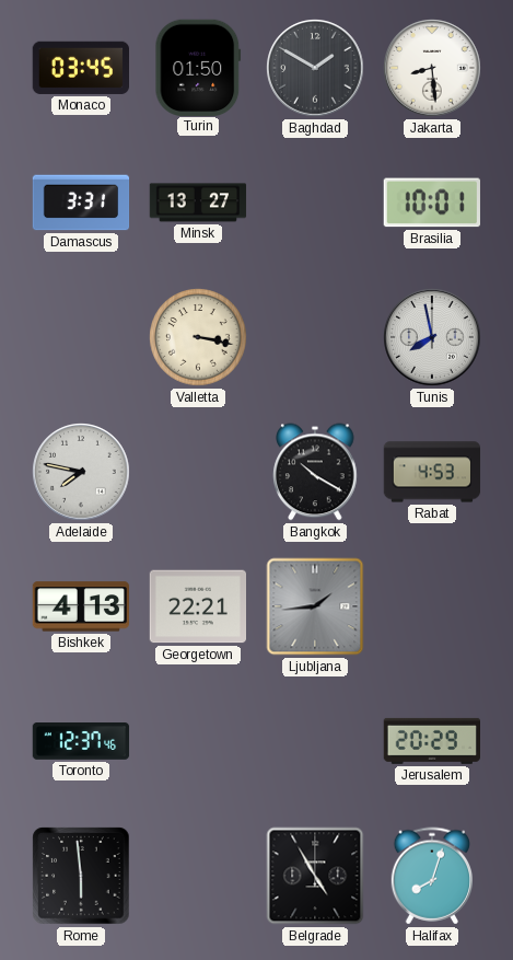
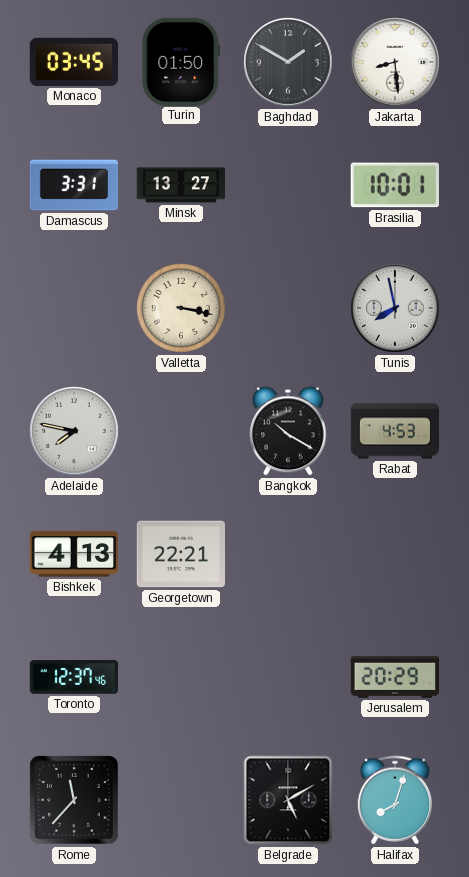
Ljubljana: 1:44 -> none (315, 606)
Rome: 5:59 -> 11:37 (74, 800)
Belgrade: 4:55 -> 5:10 (288, 800)
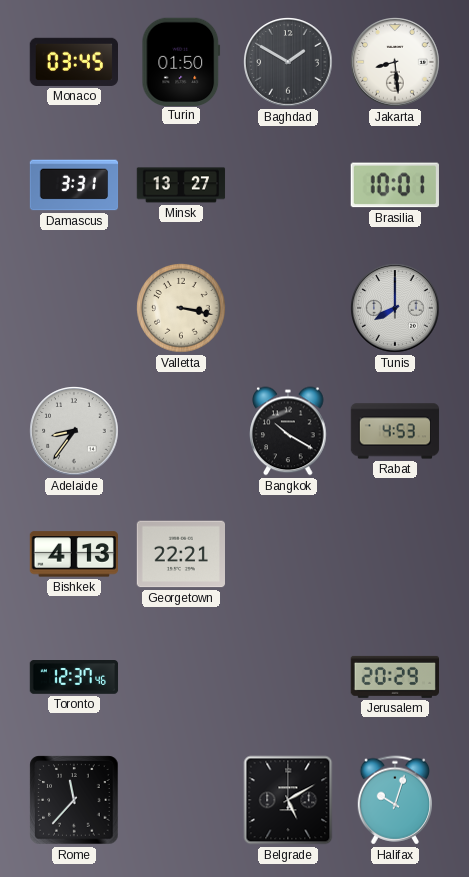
Tunis: 7:58 -> 8:00 (395, 308)
Adelaide: 7:47 -> 8:36 (74, 431)
Halifax: 8:03 -> 10:03 (395, 800)
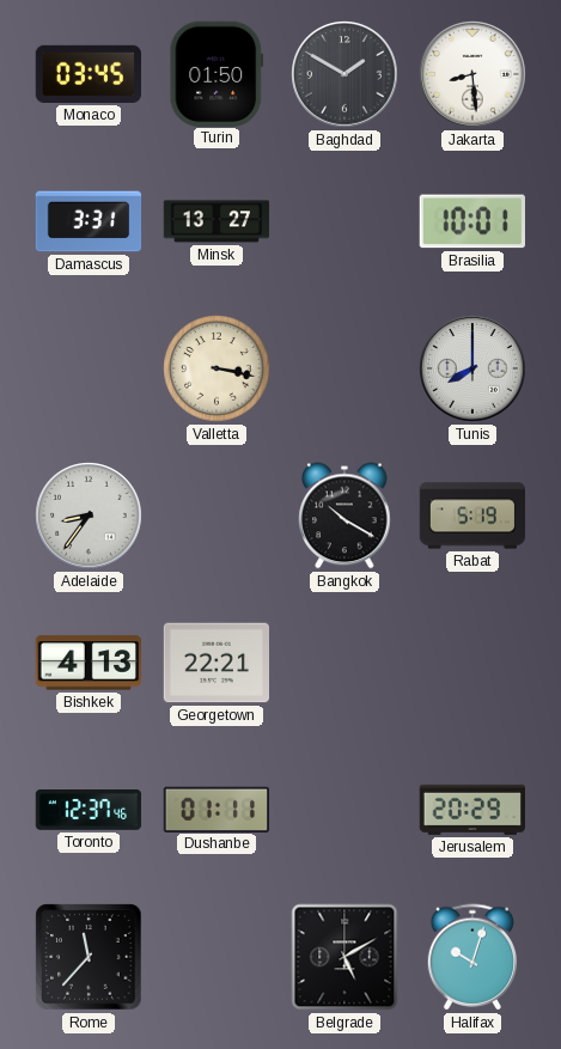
Rabat: 4:53 -> 5:19 (472, 516)
Dushanbe: none -> 01:11 (215, 809)
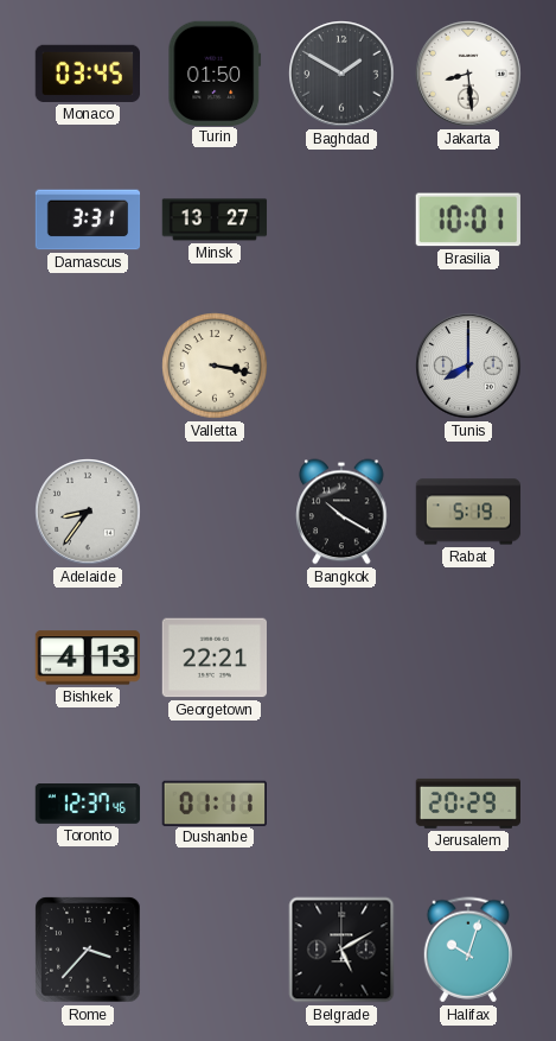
Rome: 11:37 -> 3:37 (88, 950)
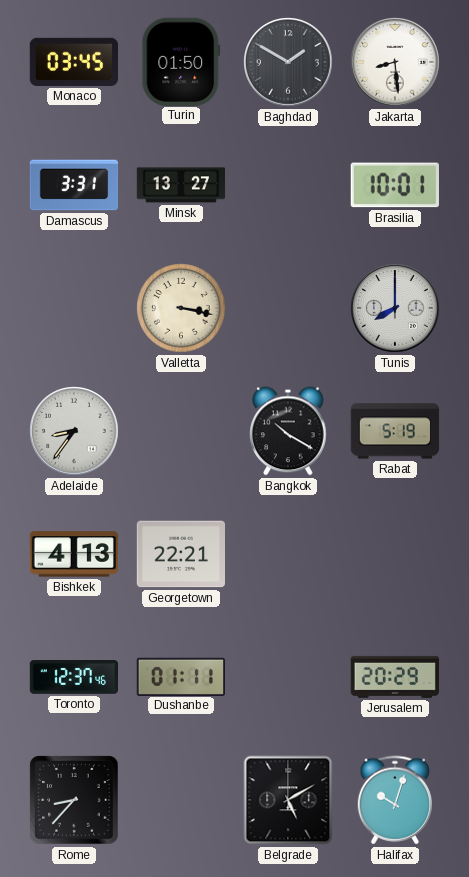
Rome: 3:37 -> 8:37 (74, 800)
